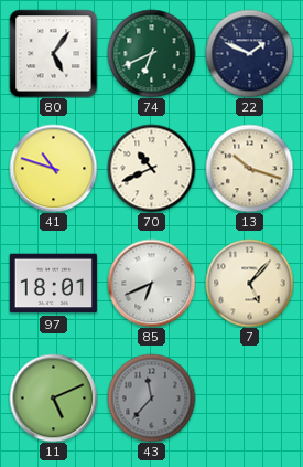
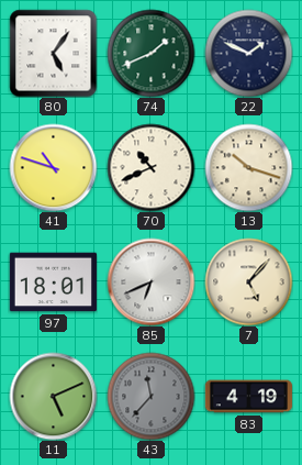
74: 6:41 -> 1:41 (150, 53)
83: none -> 4:19 (248, 397)
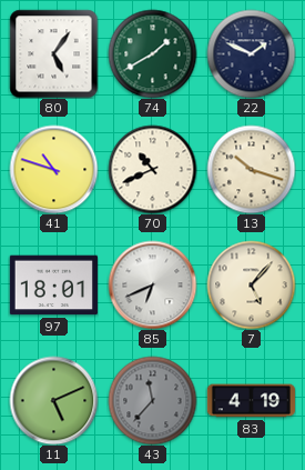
74: 1:41 -> 1:40 (152, 53)
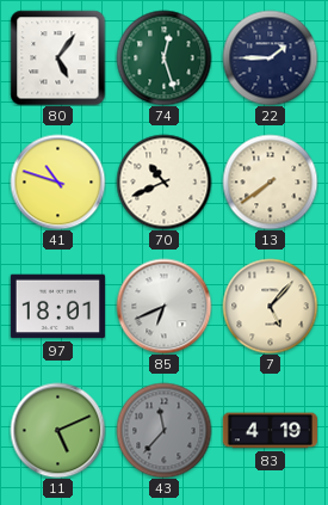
74: 1:40 -> 12:27 (163, 57)
22: 1:49 -> 1:45 (270, 57)
13: 10:18 -> 7:39 (270, 181)
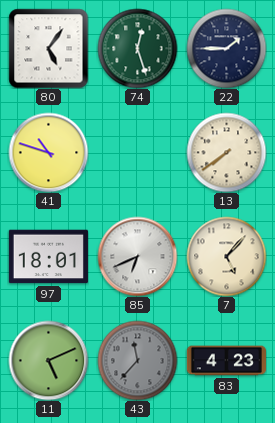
70: 10:41 -> none (163, 181)
83: 4:19 -> 4:23 (226, 361)
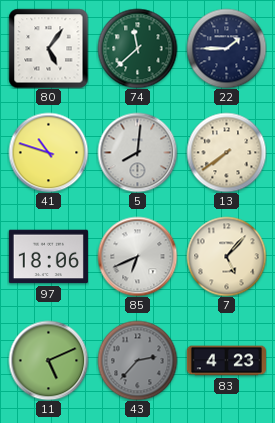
74: 12:27 -> 11:38 (137, 48)
5: none -> 8:01 (137, 152)
97: 18:01 -> 18:06 (48, 257)
43: 11:37 -> 2:37 (137, 360)
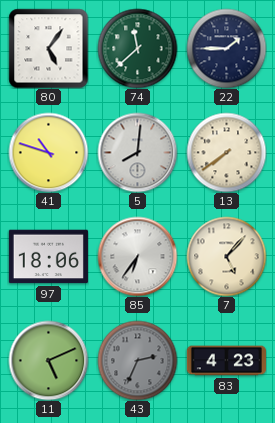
85: 6:41 -> 6:36 (137, 256)
43: 2:37 -> 2:34 (137, 360)
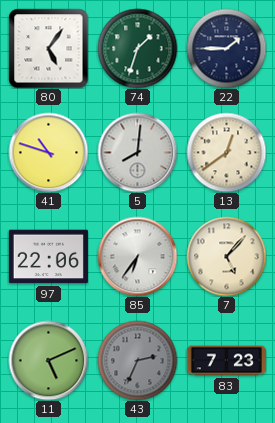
74: 11:38 -> 1:33 (137, 48)
13: 7:39 -> 12:39 (226, 152)
97: 18:06 -> 22:06 (48, 257)
83: 4:23 -> 7:23 (226, 361)
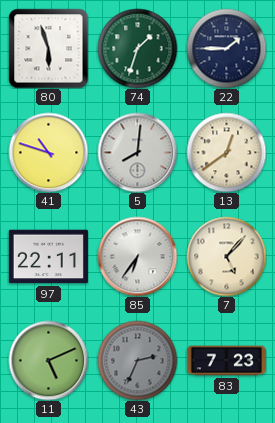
80: 5:06 -> 5:57 (48, 48)
97: 22:06 -> 22:11 (48, 257)
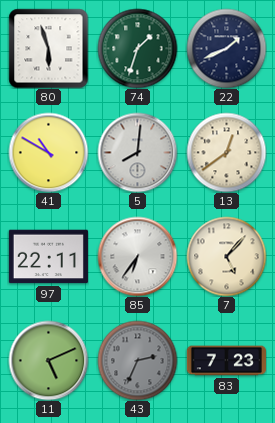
22: 1:45 -> 1:41 (226, 48)
41: 10:48 -> 10:50 (48, 152)
